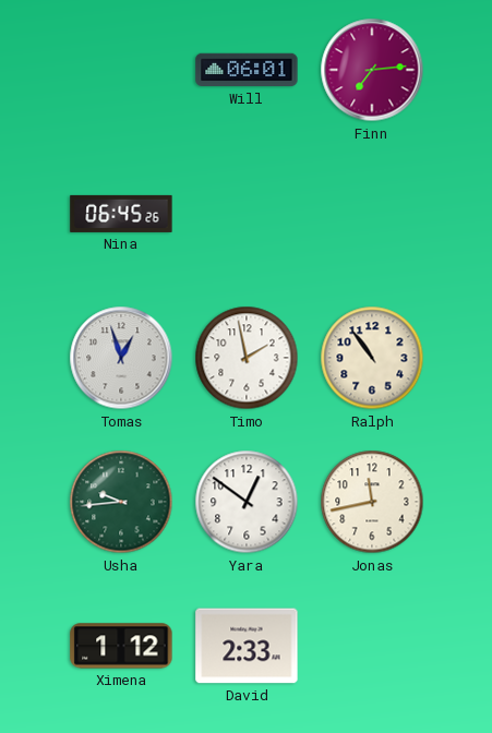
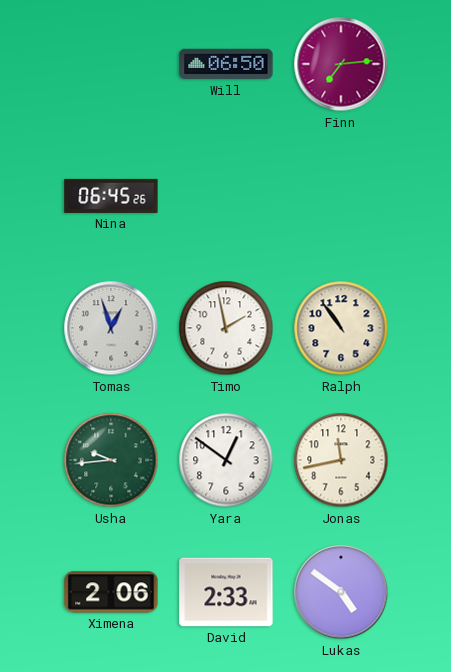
Will: 06:01 -> 06:50 (226, 64)
Ximena: 1:12 -> 2:06 (111, 592)
Lukas: none -> 4:51 (341, 592)
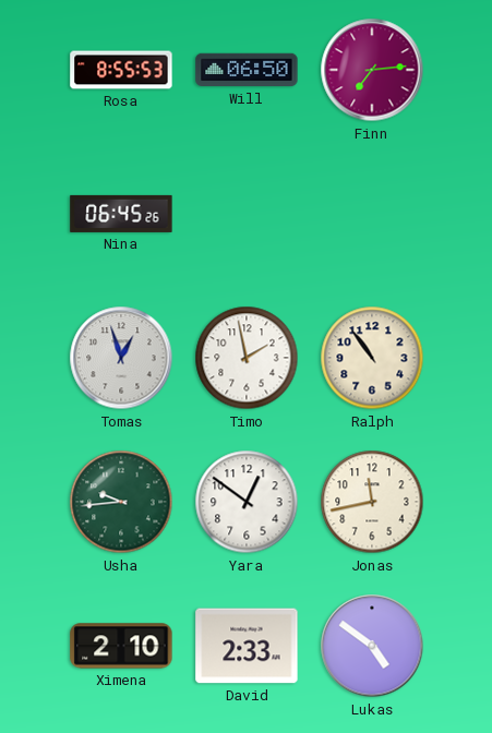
Rosa: none -> 8:55 (121, 70)
Ximena: 2:06 -> 2:10 (121, 646)
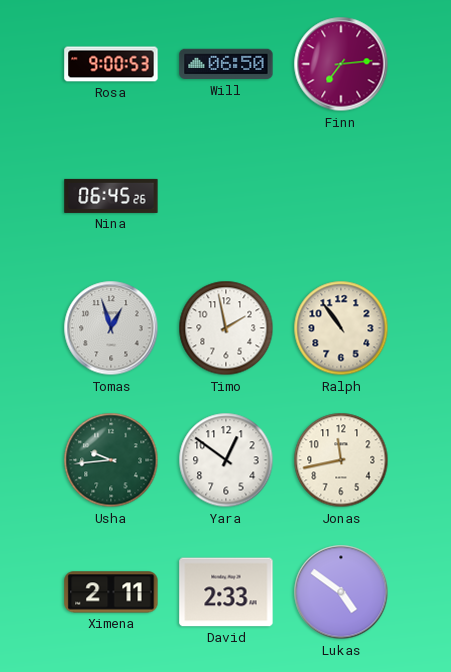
Rosa: 8:55 -> 9:00 (111, 64)
Ximena: 2:10 -> 2:11 (111, 592)
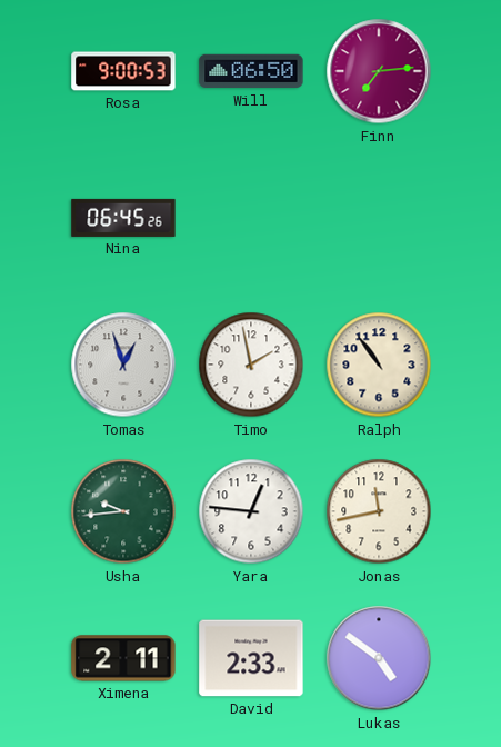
Yara: 12:51 -> 12:46 (251, 511)
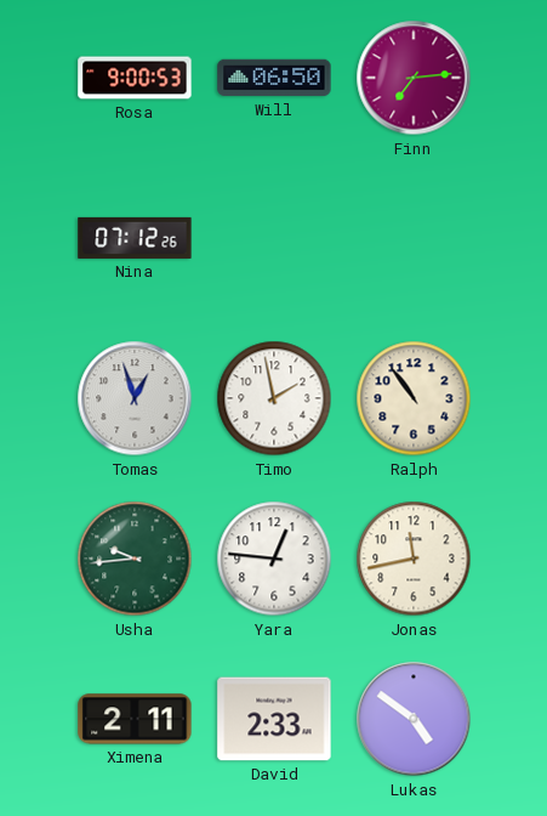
Nina: 06:45 -> 07:12 (135, 238)
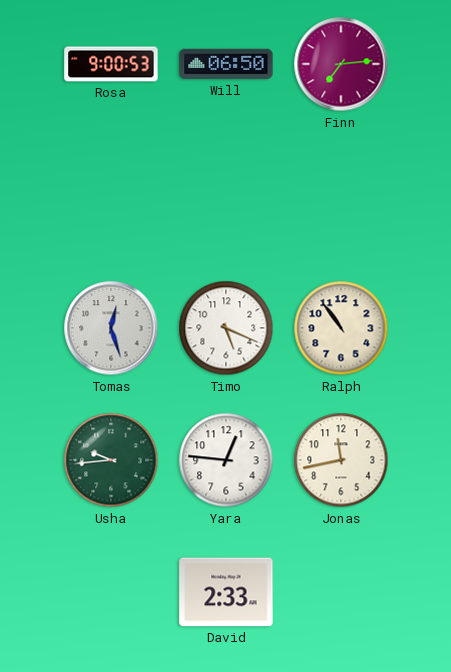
Nina: 07:12 -> none (135, 238)
Tomas: 12:57 -> 12:27 (111, 328)
Timo: 1:58 -> 5:19 (226, 328)
Ximena: 2:11 -> none (135, 719)
Lukas: 4:51 -> none (414, 719)
